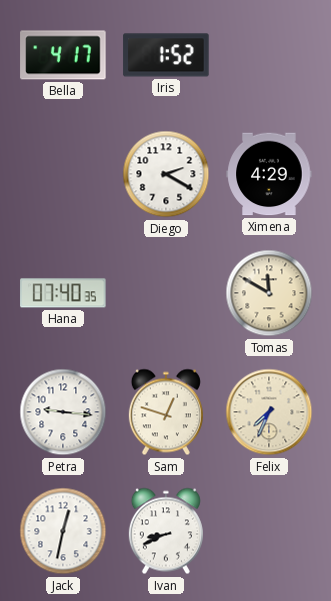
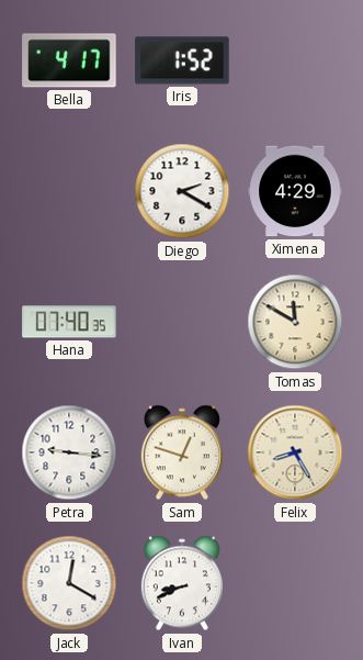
Felix: 7:34 -> 8:25 (295, 452)
Jack: 12:32 -> 12:20 (69, 583)
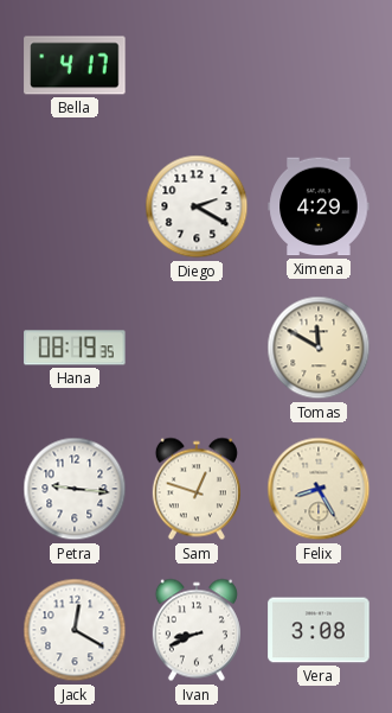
Iris: 1:52 -> none (182, 60)
Hana: 07:40 -> 08:19 (75, 348)
Vera: none -> 3:08 (319, 630)
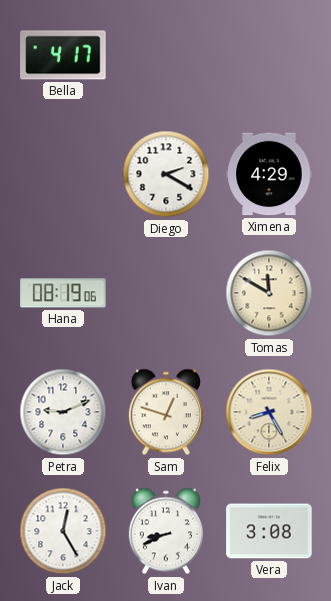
Hana: 08:19:35 -> 08:19:06 (63, 293)
Petra: 9:16 -> 9:11 (63, 412)
Jack: 12:20 -> 12:25 (63, 531)
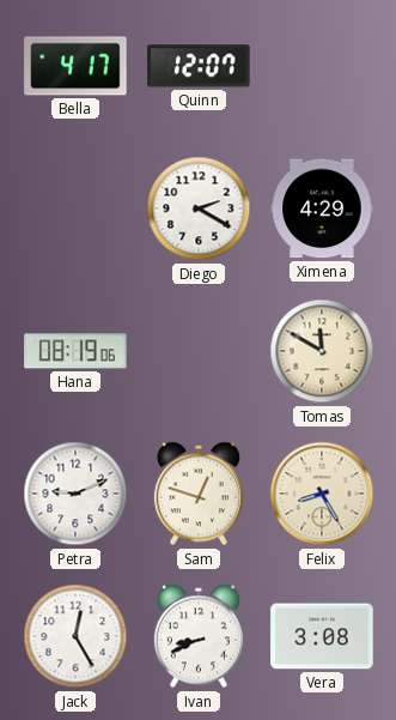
Quinn: none -> 12:07 (199, 66)
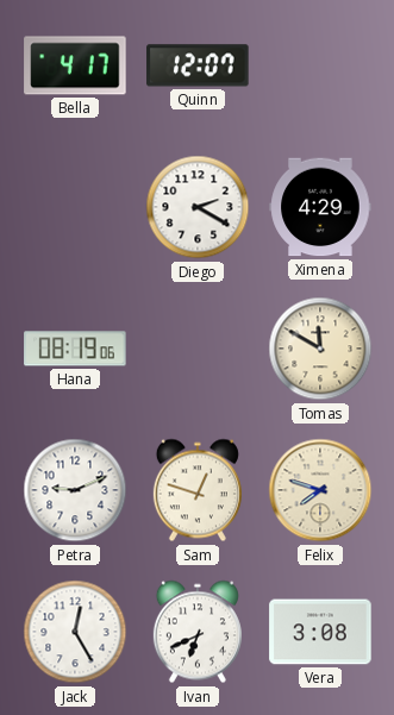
Felix: 8:25 -> 7:48 (320, 490)
Ivan: 8:41 -> 6:41 (198, 632)
